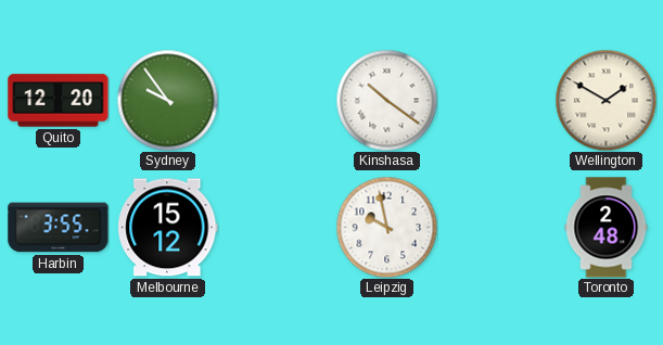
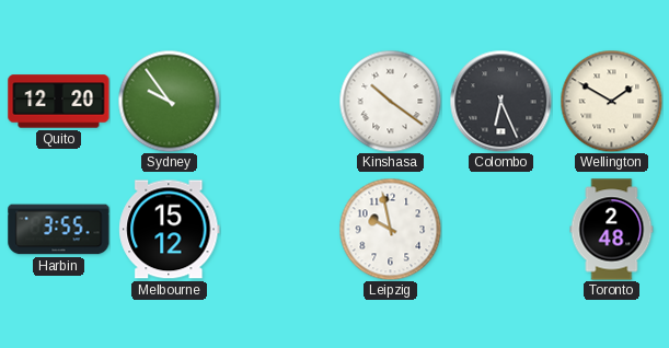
Colombo: none -> 6:26 (500, 101)
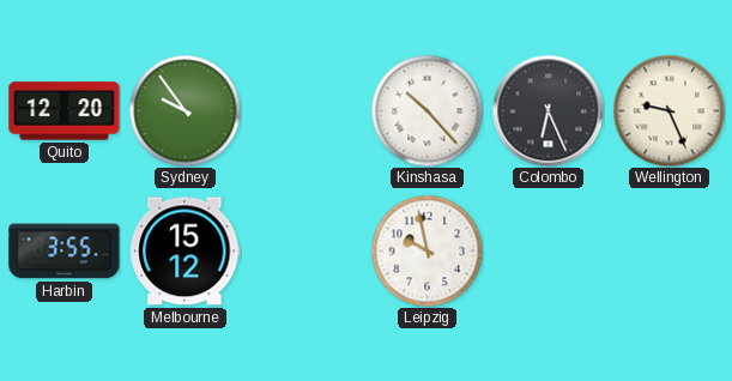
Kinshasa: 10:21 -> 10:23 (427, 110)
Wellington: 1:50 -> 9:26 (669, 110)
Toronto: 2:48 -> none (612, 230)
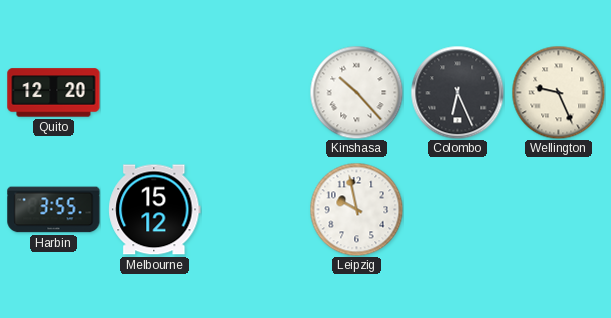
Sydney: 9:54 -> none (184, 110)
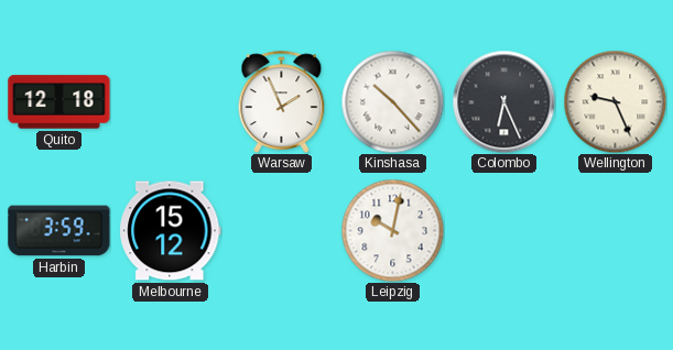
Quito: 12:20 -> 12:18 (59, 102)
Warsaw: none -> 1:56 (282, 101)
Harbin: 3:55 -> 3:59 (59, 231)
Leipzig: 9:58 -> 10:02 (392, 230)
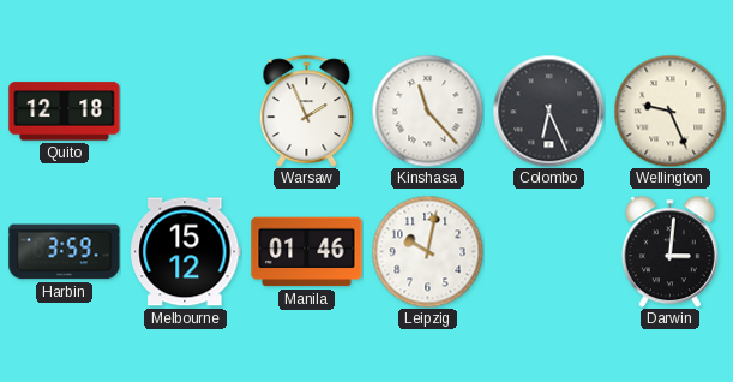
Kinshasa: 10:23 -> 11:23 (427, 111)
Manila: none -> 01:46 (307, 252)
Darwin: none -> 3:01 (669, 251)
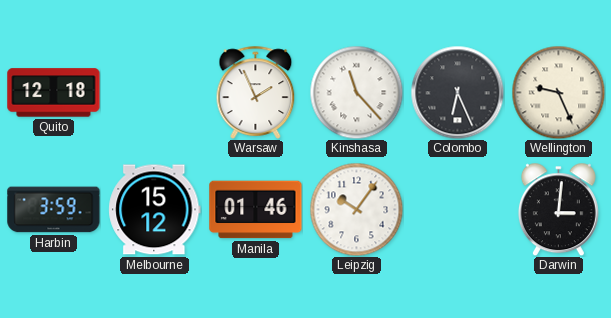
Leipzig: 10:02 -> 10:06 (356, 209)
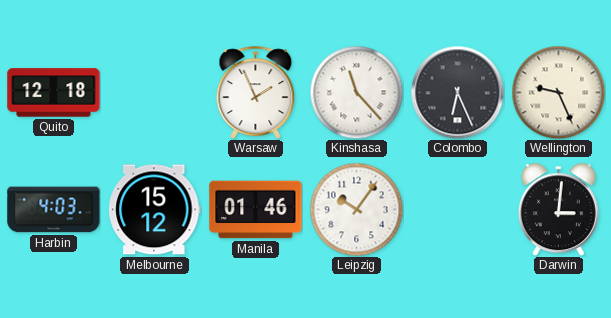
Harbin: 3:59 -> 4:03 (54, 210)
